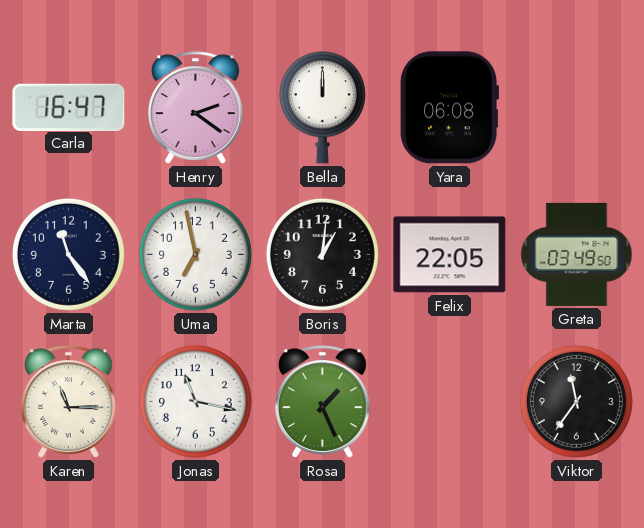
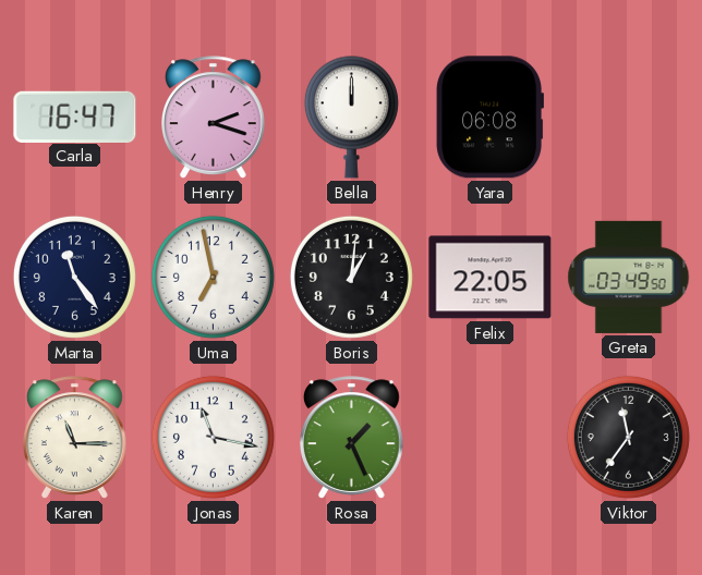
Henry: 2:21 -> 2:18 (214, 118)
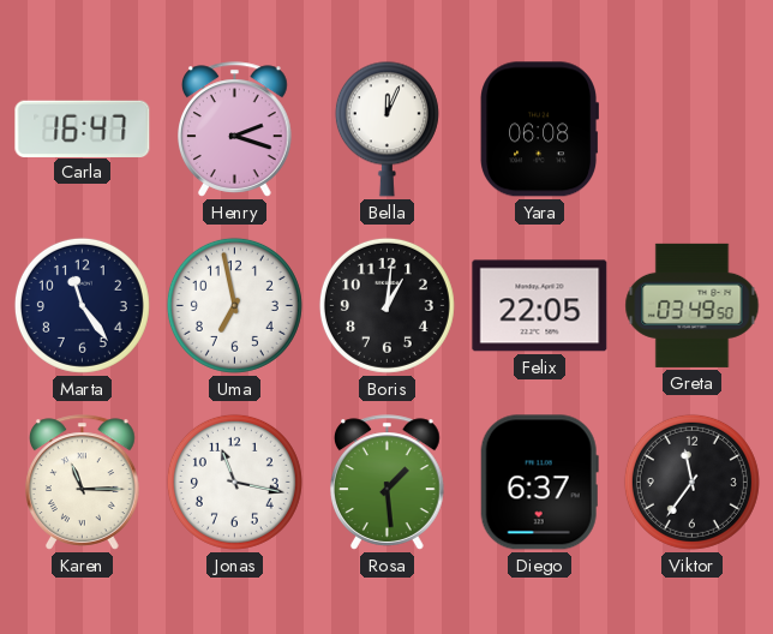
Bella: 12:00 -> 12:04 (386, 128)
Rosa: 1:26 -> 1:29 (388, 483)
Diego: none -> 6:37 (539, 483)
